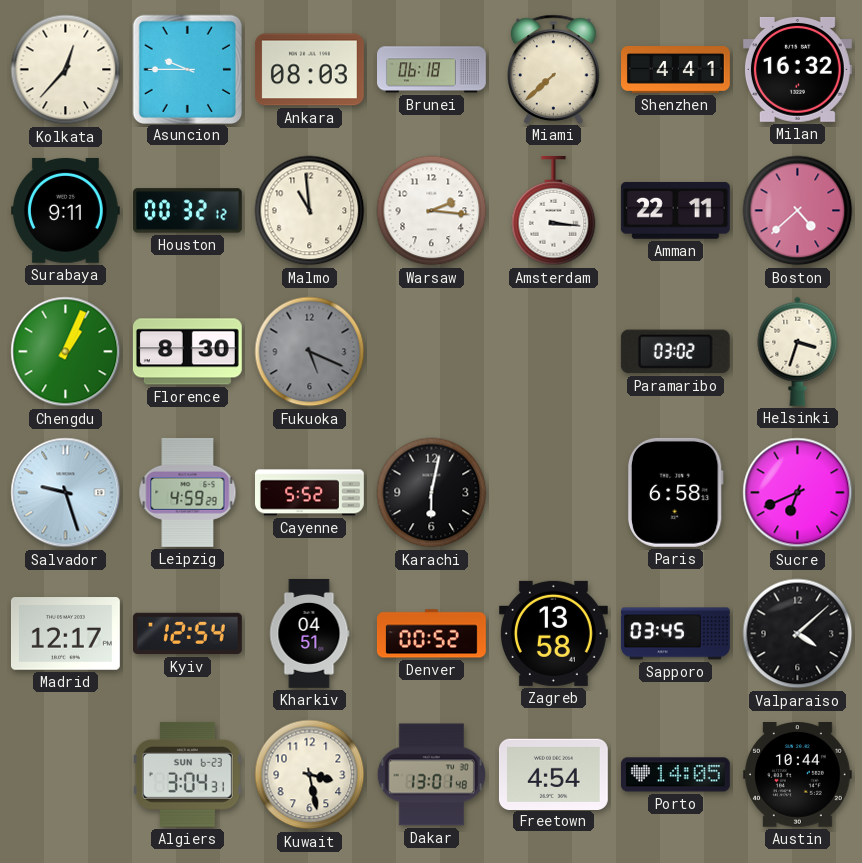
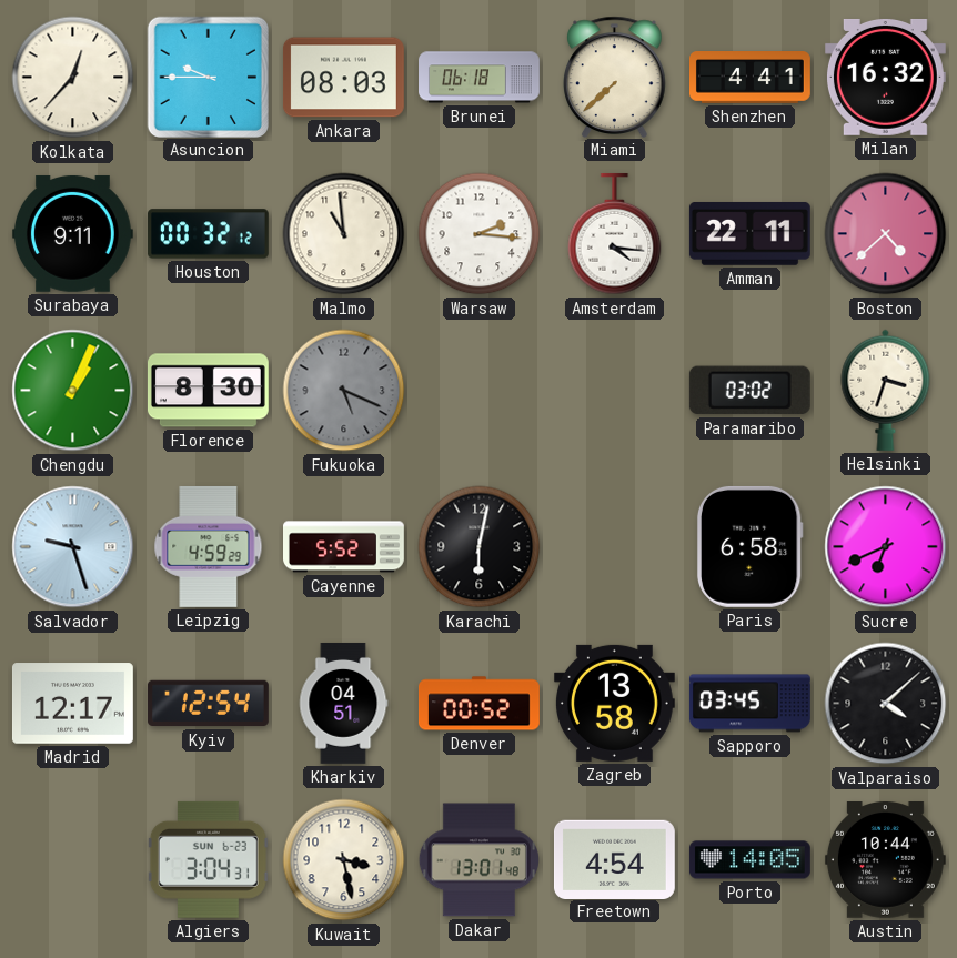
Amsterdam: 3:16 -> 4:16 (615, 234)
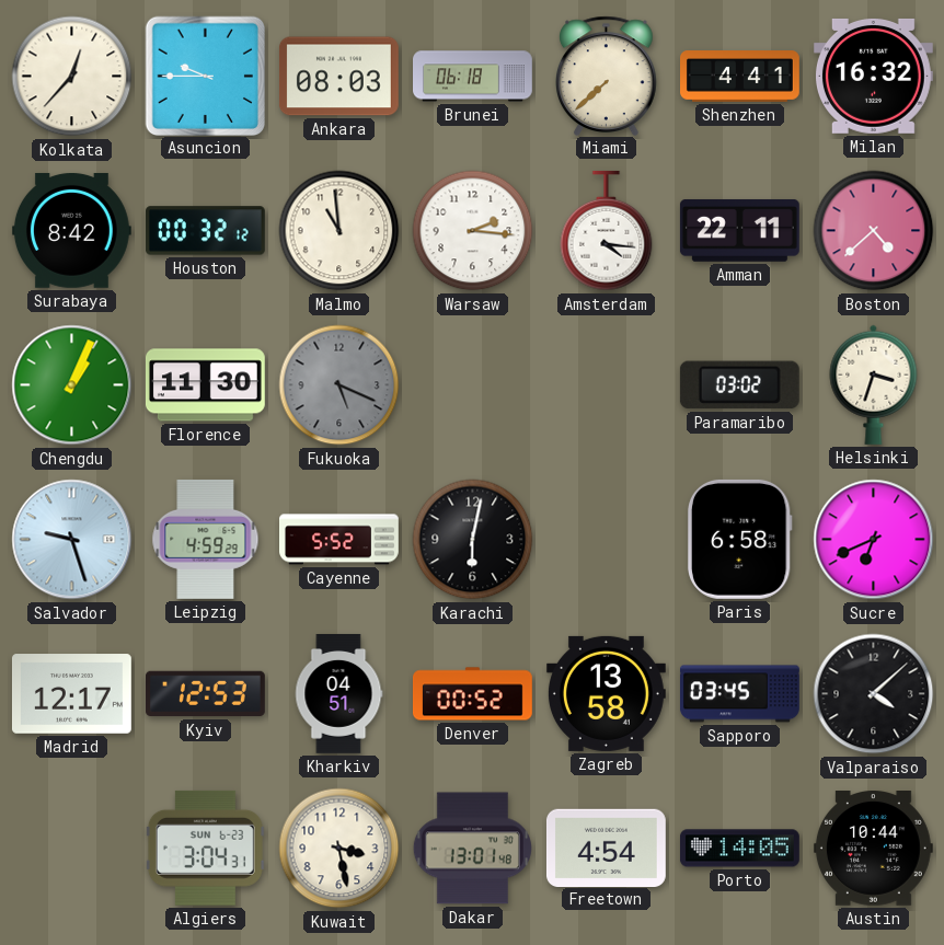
Surabaya: 9:11 -> 8:42 (71, 230)
Florence: 8:30 -> 11:30 (205, 385)
Kyiv: 12:54 -> 12:53 (205, 694)
